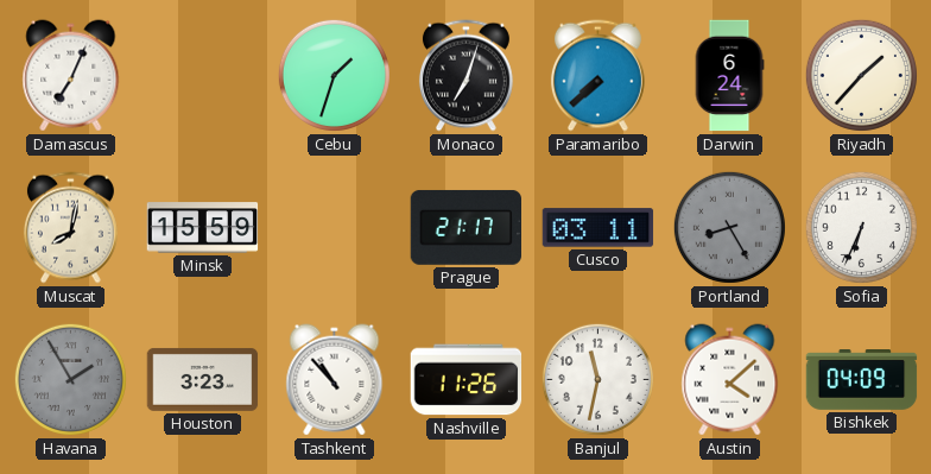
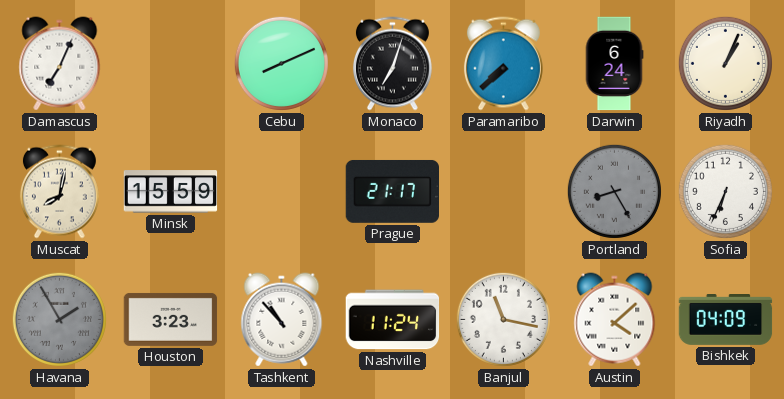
Cebu: 1:33 -> 8:11 (281, 63)
Riyadh: 1:37 -> 1:04 (725, 63)
Cusco: 03:11 -> none (598, 228)
Nashville: 11:26 -> 11:24 (393, 320)
Banjul: 11:32 -> 11:17 (503, 319)
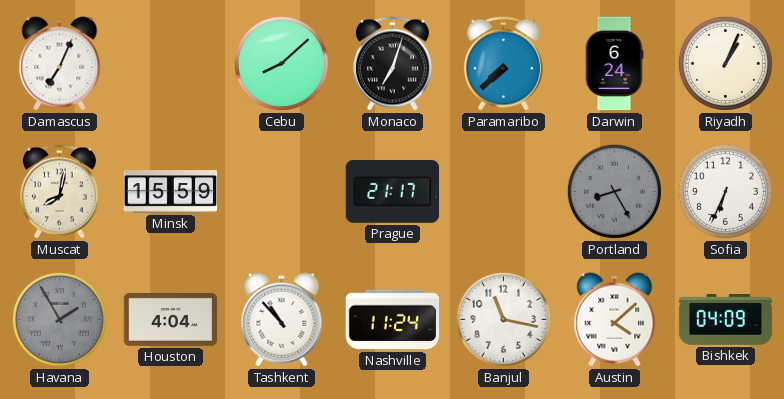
Cebu: 8:11 -> 8:08 (281, 63)
Houston: 3:23 -> 4:04 (171, 319)
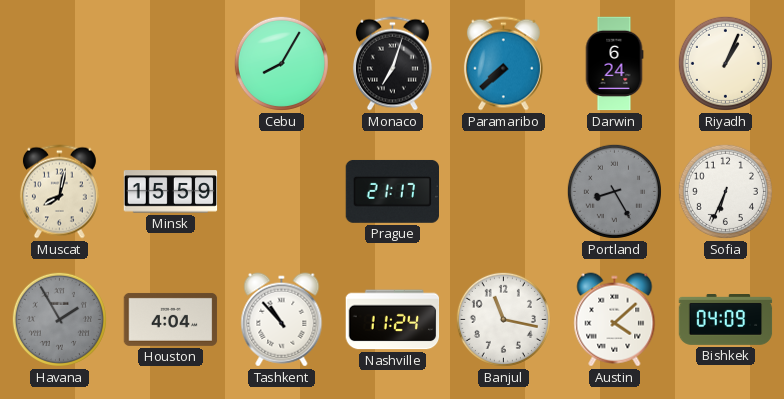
Damascus: 7:04 -> none (60, 64)
Cebu: 8:08 -> 8:05 (281, 63)
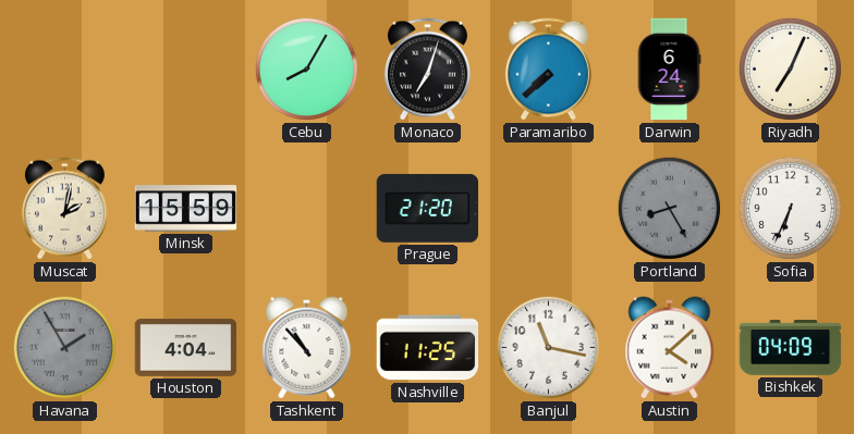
Riyadh: 1:04 -> 7:04 (790, 69)
Muscat: 8:02 -> 2:02 (64, 209)
Prague: 21:17 -> 21:20 (428, 208)
Nashville: 11:24 -> 11:25 (428, 348)
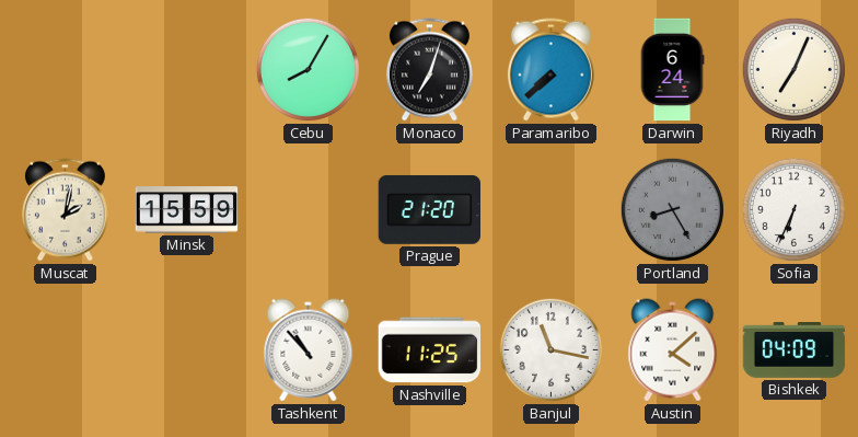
Havana: 1:55 -> none (64, 347)
Houston: 4:04 -> none (186, 347)
